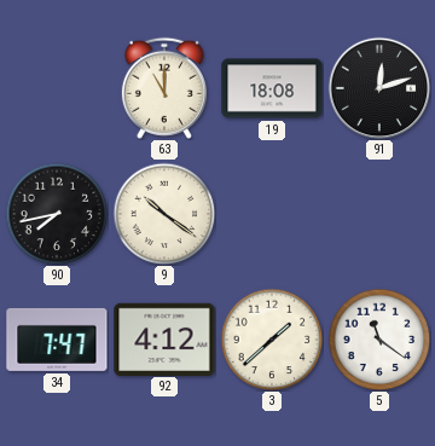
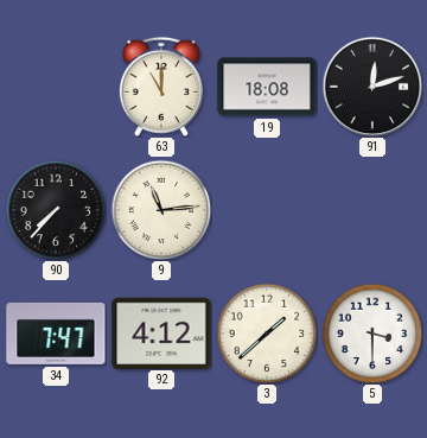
90: 7:43 -> 7:37 (56, 210)
9: 10:21 -> 11:14 (161, 210)
5: 11:21 -> 3:30 (372, 334)
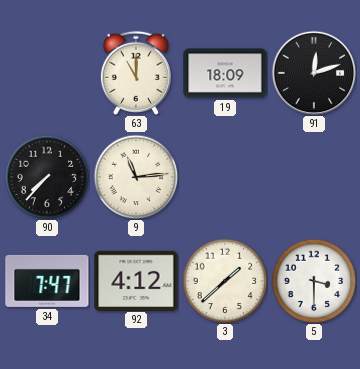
19: 18:08 -> 18:09 (225, 73)
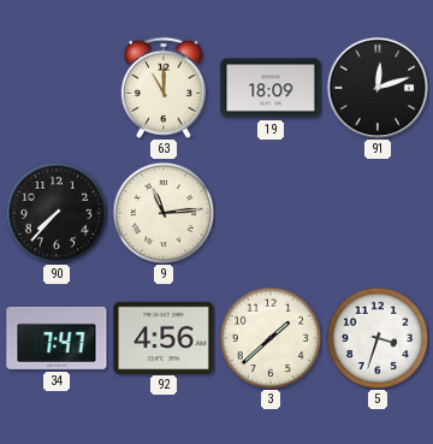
92: 4:12 -> 4:56 (164, 337)
5: 3:30 -> 3:33 (378, 338)
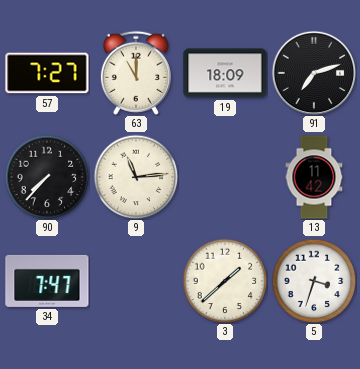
57: none -> 7:27 (47, 73)
91: 12:12 -> 7:12 (314, 73)
13: none -> 11:42 (314, 177)
92: 4:56 -> none (164, 337)
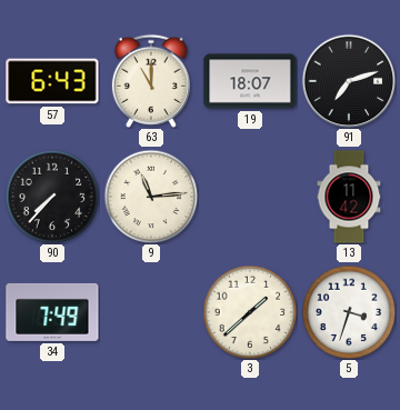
57: 7:27 -> 6:43 (52, 81)
19: 18:09 -> 18:07 (250, 81)
34: 7:47 -> 7:49 (52, 312)
